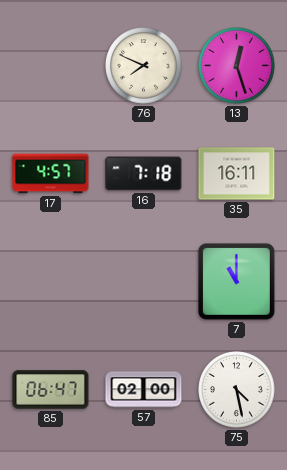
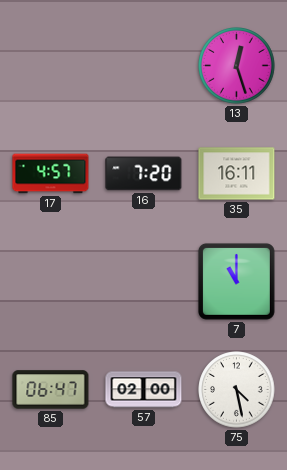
76: 7:49 -> none (144, 66)
16: 7:18 -> 7:20 (144, 174)
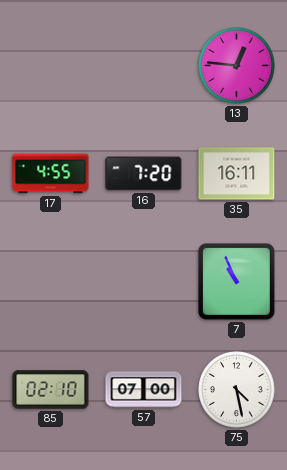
13: 12:27 -> 12:46 (237, 66)
17: 4:57 -> 4:55 (51, 174)
7: 11:00 -> 10:56 (236, 281)
85: 06:47 -> 02:10 (51, 390)
57: 02:00 -> 07:00 (144, 390)
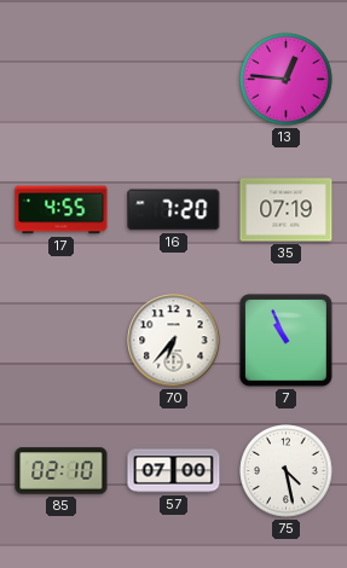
35: 16:11 -> 07:19 (287, 210)
70: none -> 6:37 (174, 341)
